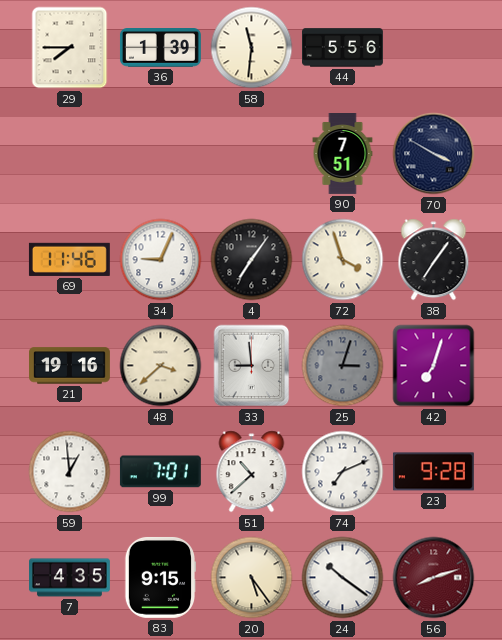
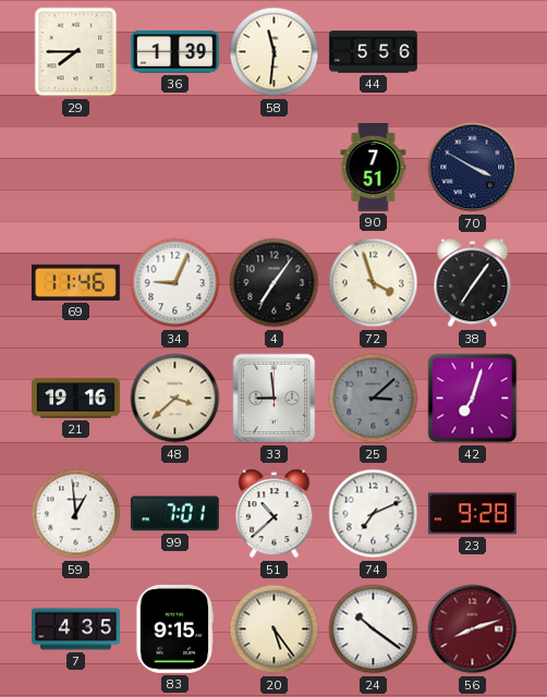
25: 3:03 -> 3:08 (374, 399)
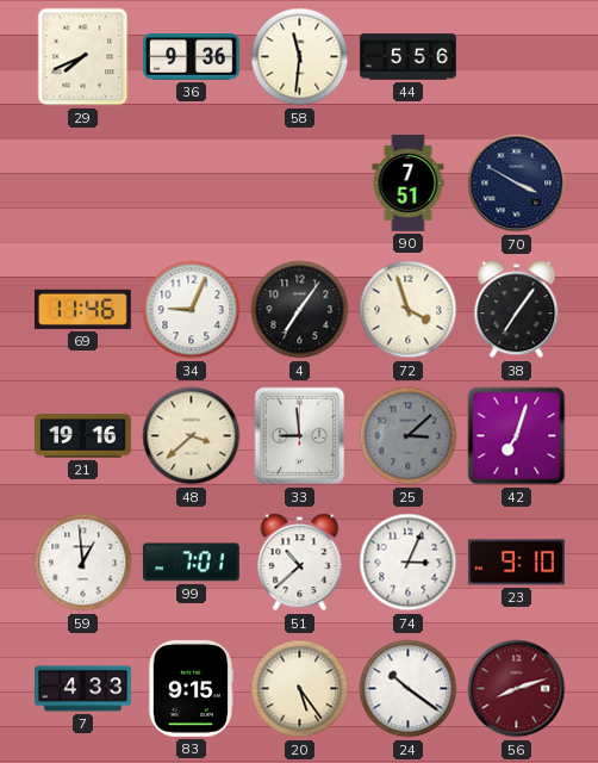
29: 7:45 -> 7:41 (83, 57)
36: 1:39 -> 9:36 (191, 57)
74: 7:11 -> 3:04 (409, 563)
23: 9:28 -> 9:10 (516, 563)
7: 4:35 -> 4:33 (83, 689)
